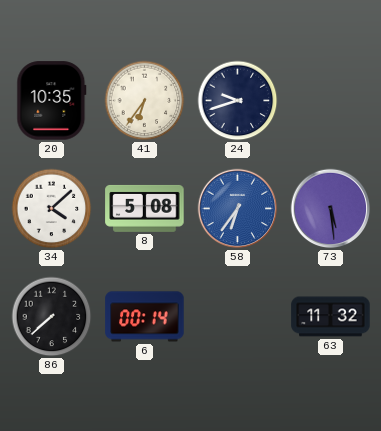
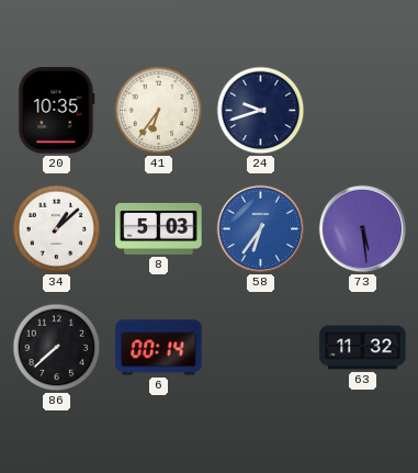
34: 4:08 -> 1:08 (57, 229)
8: 5:08 -> 5:03 (159, 228)
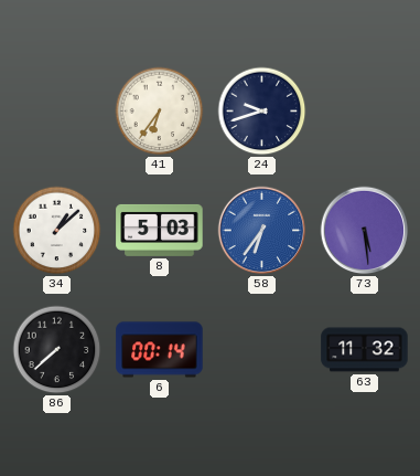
20: 10:35 -> none (57, 111)
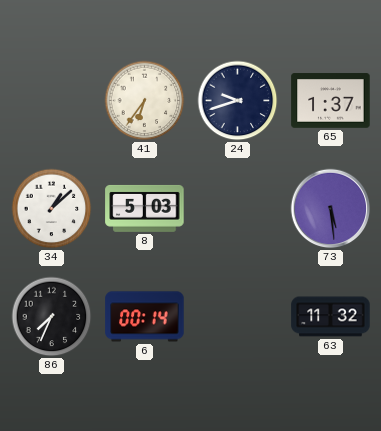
65: none -> 1:37 (331, 101)
58: 6:36 -> none (262, 231)
86: 7:38 -> 7:34 (52, 317)
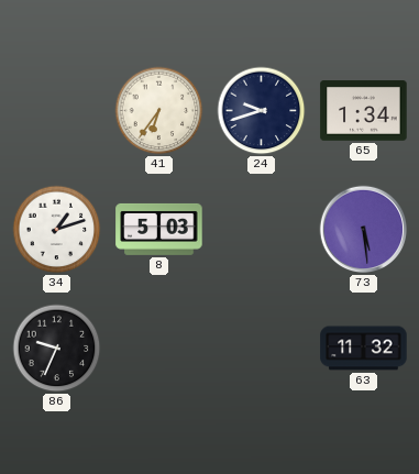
65: 1:37 -> 1:34 (364, 111)
34: 1:08 -> 1:12 (57, 230)
86: 7:34 -> 9:34 (57, 349)
6: 00:14 -> none (145, 317)
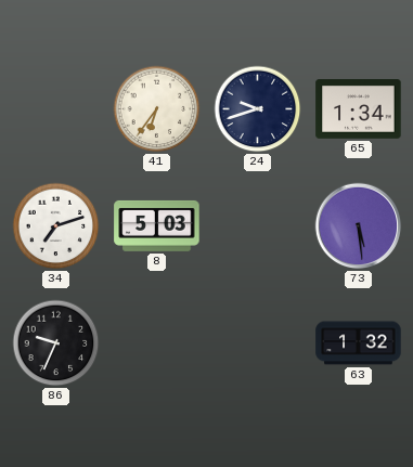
34: 1:12 -> 7:12 (56, 226)
63: 11:32 -> 1:32 (359, 343)
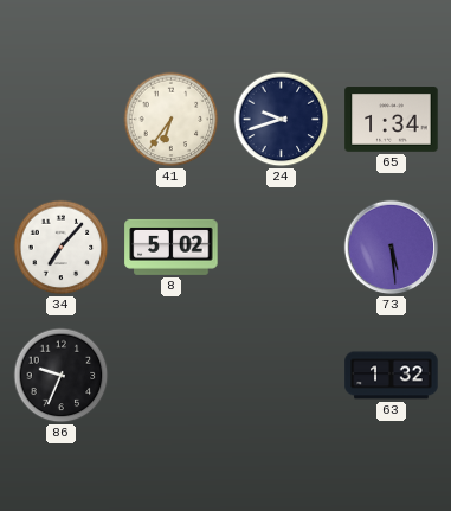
34: 7:12 -> 7:07 (62, 248)
8: 5:03 -> 5:02 (172, 247)
